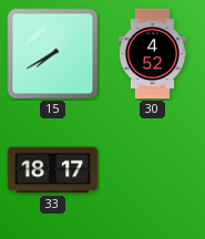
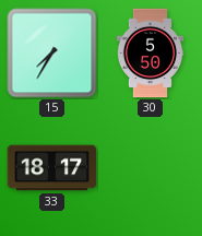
15: 7:40 -> 7:35 (52, 54)
30: 4:52 -> 5:50 (150, 54)
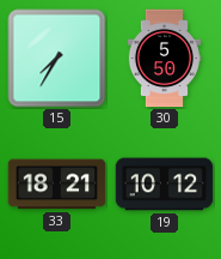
33: 18:17 -> 18:21 (57, 185)
19: none -> 10:12 (165, 185)
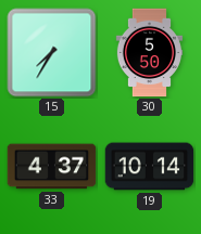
33: 18:21 -> 4:37 (52, 167)
19: 10:12 -> 10:14 (150, 167)
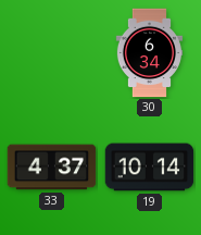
15: 7:35 -> none (52, 53)
30: 5:50 -> 6:34 (149, 53)
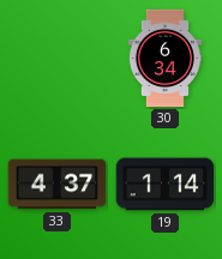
19: 10:14 -> 1:14 (166, 185)
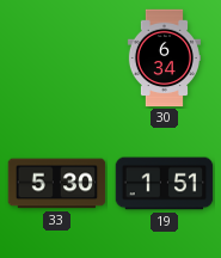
33: 4:37 -> 5:30 (57, 184)
19: 1:14 -> 1:51 (165, 184)
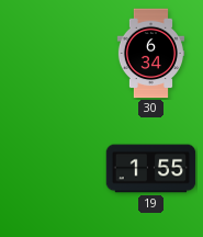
33: 5:30 -> none (57, 184)
19: 1:51 -> 1:55 (151, 169)
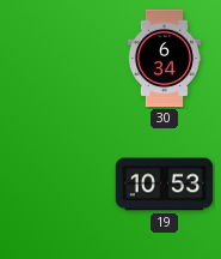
19: 1:55 -> 10:53 (165, 185)
